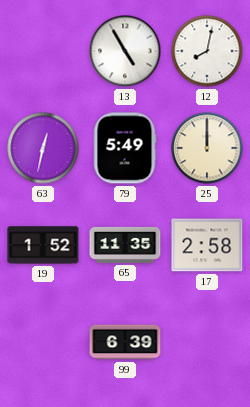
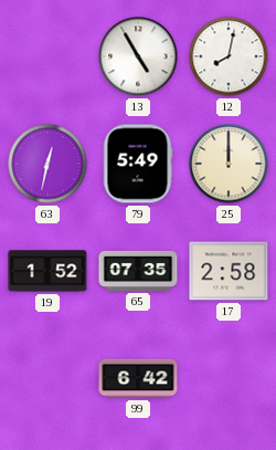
65: 11:35 -> 07:35 (138, 271)
99: 6:39 -> 6:42 (138, 378)
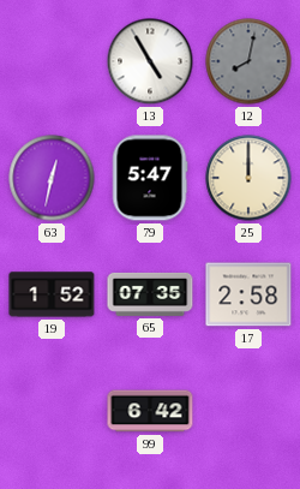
12 dial: white -> grey (248, 61)
79: 5:49 -> 5:47 (150, 178)
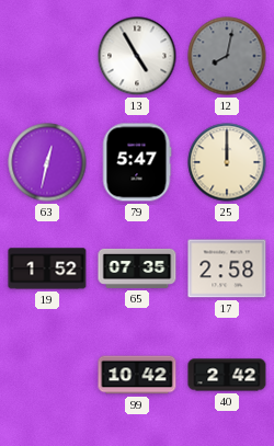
99: 6:42 -> 10:42 (137, 375)
40: none -> 2:42 (227, 375)
